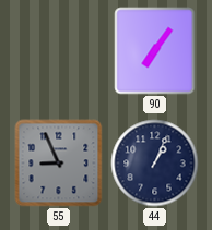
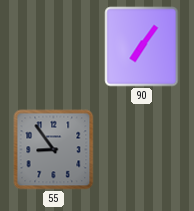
55: 8:56 -> 8:54 (54, 150)
44: 1:04 -> none (155, 164)
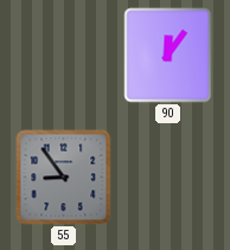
90: 7:06 -> 12:06 (168, 56)
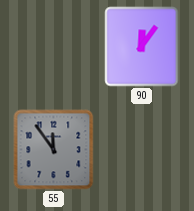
55: 8:54 -> 11:54 (54, 150)
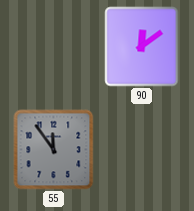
90: 12:06 -> 12:09 (142, 47)
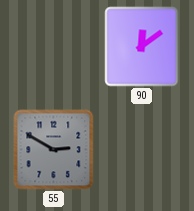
55: 11:54 -> 2:50 (54, 150)
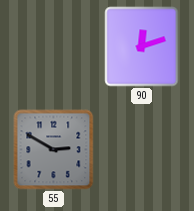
90: 12:09 -> 12:12 (142, 47)
